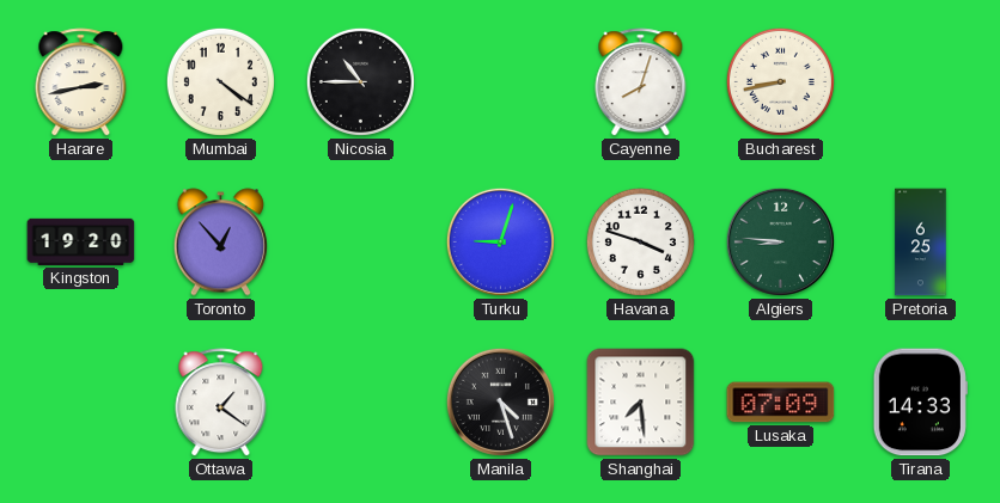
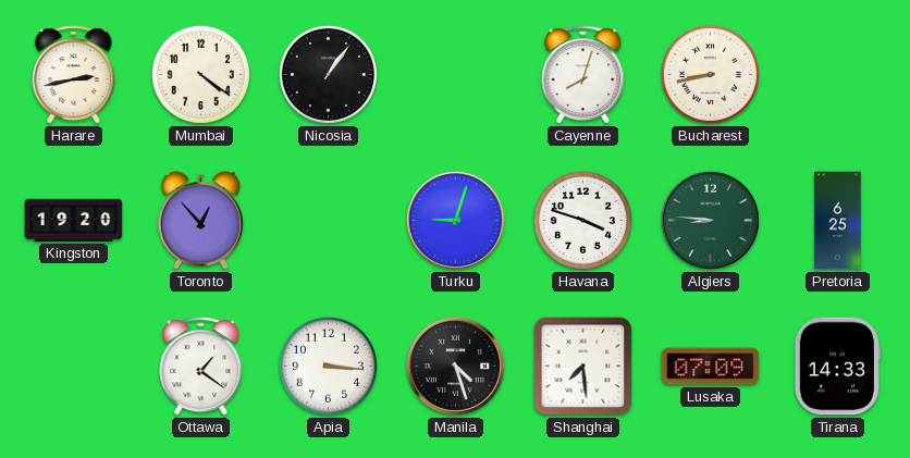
Nicosia: 10:45 -> 1:06 (328, 74)
Apia: none -> 3:16 (328, 366)
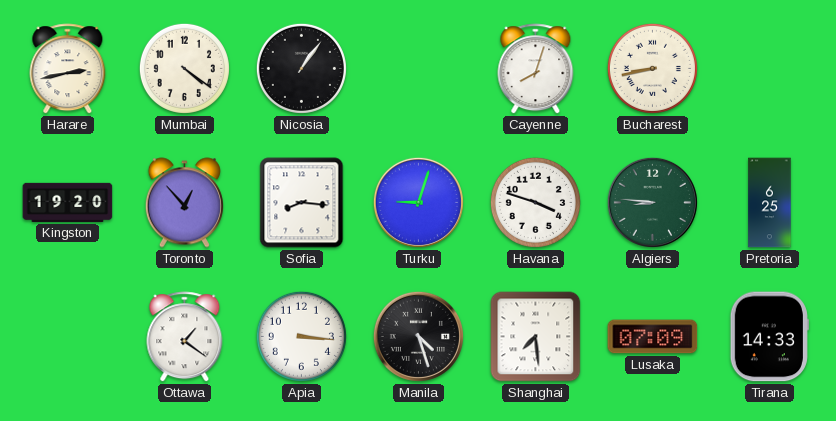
Sofia: none -> 8:16 (302, 203)
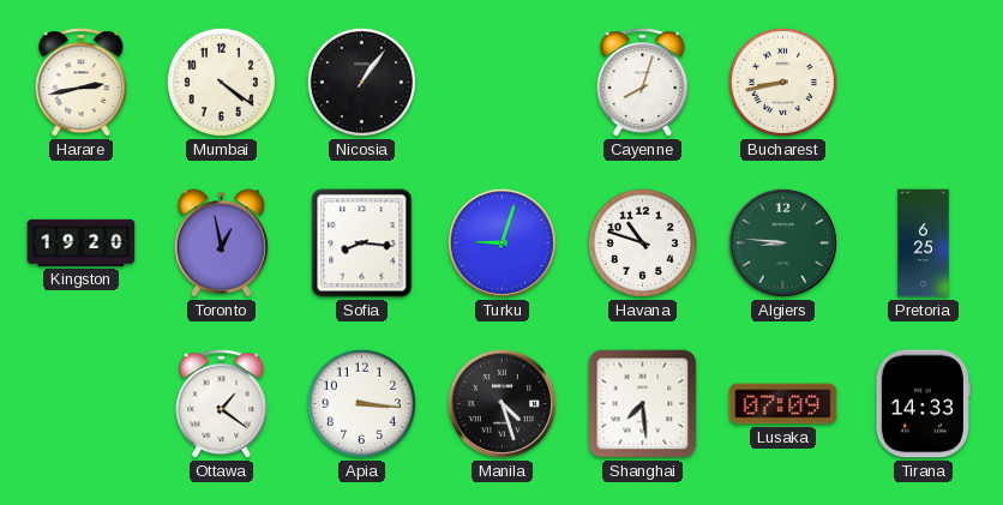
Toronto: 12:53 -> 12:58 (221, 244)
Havana: 3:48 -> 10:48 (642, 242)
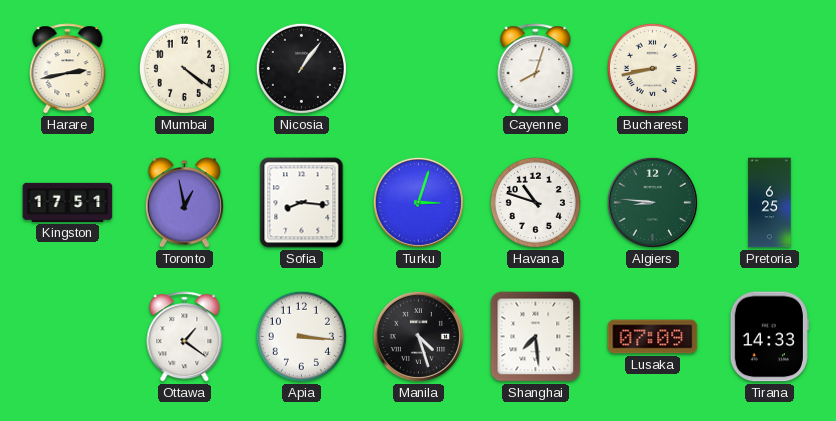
Kingston: 19:20 -> 17:51 (68, 202)
Turku: 9:03 -> 3:03 (418, 202)
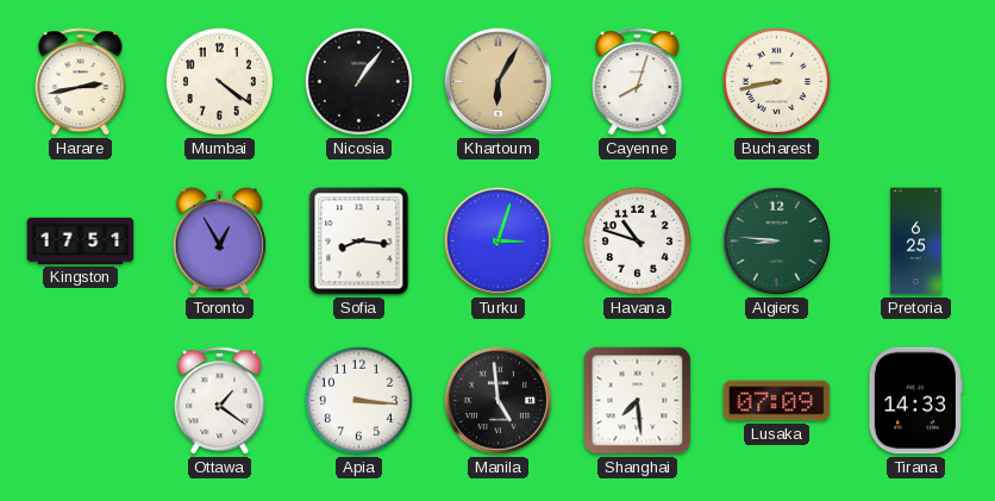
Khartoum: none -> 6:05 (498, 81)
Toronto: 12:58 -> 12:55 (219, 242)
Manila: 4:27 -> 4:59 (498, 400)
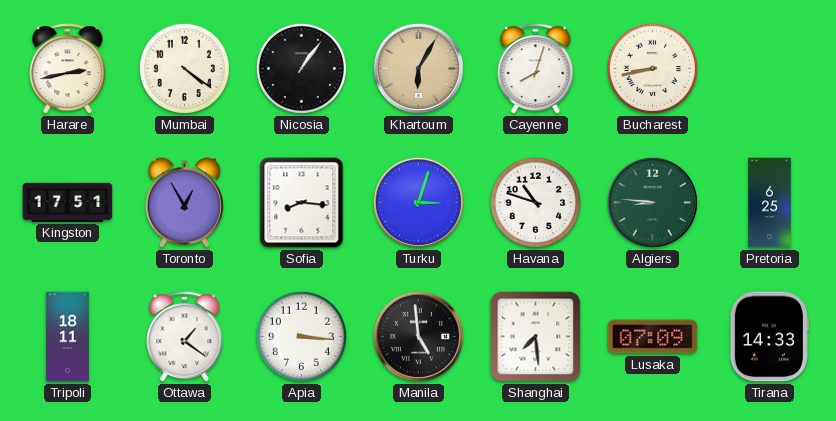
Tripoli: none -> 18:11 (67, 337)
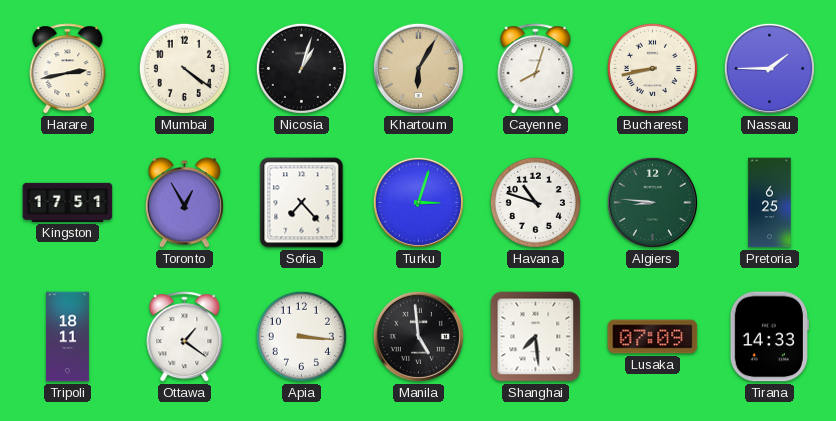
Nicosia: 1:06 -> 1:03 (301, 68)
Nassau: none -> 1:45 (769, 68)
Sofia: 8:16 -> 7:23 (302, 203)
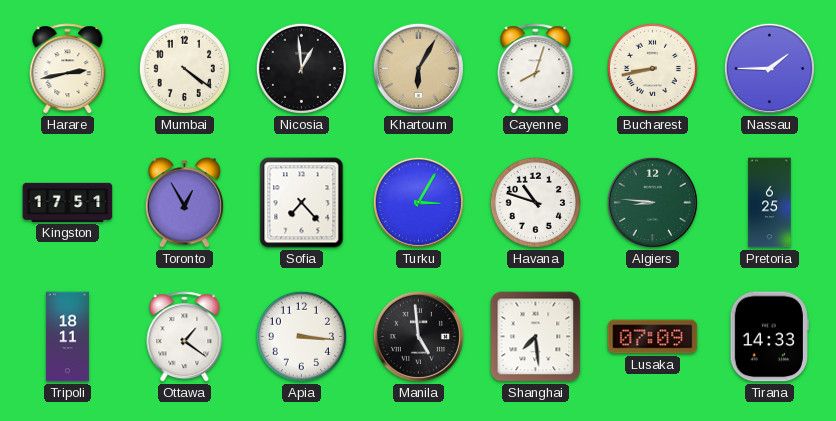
Nicosia: 1:03 -> 12:59 (301, 68)
Turku: 3:03 -> 3:05 (418, 202)
